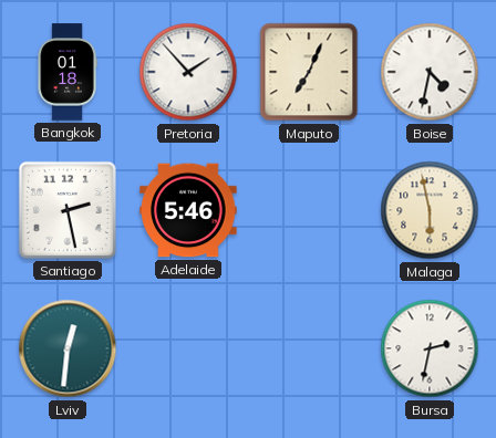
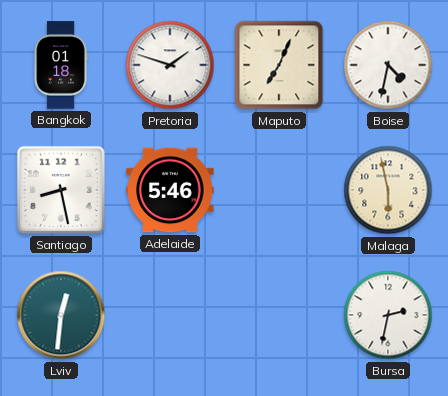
Pretoria: 1:53 -> 1:48 (170, 65)
Santiago: 2:28 -> 8:28 (61, 190)
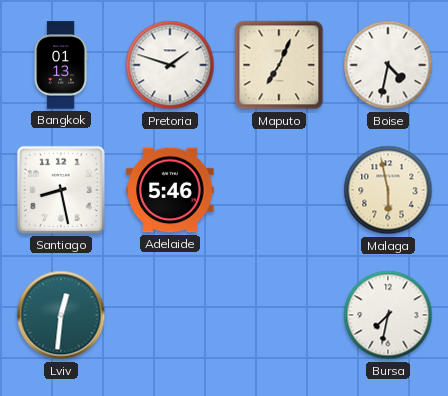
Bangkok: 01:18 -> 01:13 (61, 65)
Bursa: 2:32 -> 7:32 (388, 315)
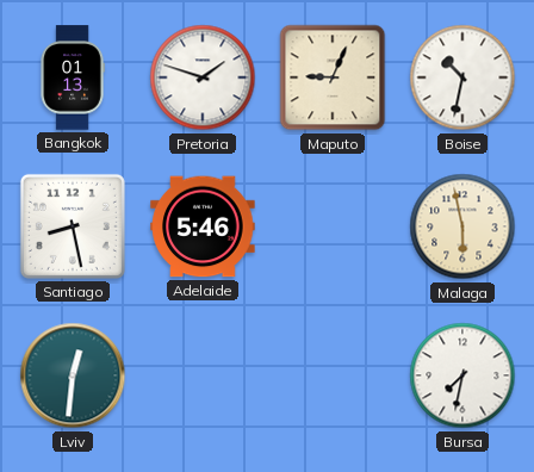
Maputo: 7:04 -> 9:04 (333, 77)
Boise: 4:32 -> 10:32 (462, 77)
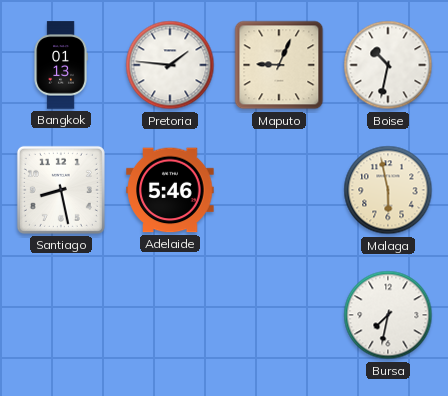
Pretoria: 1:48 -> 1:46 (170, 65)
Lviv: 12:31 -> none (73, 375)
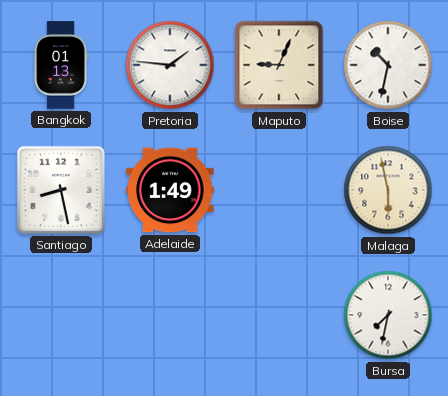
Adelaide: 5:46 -> 1:49 (170, 190)
